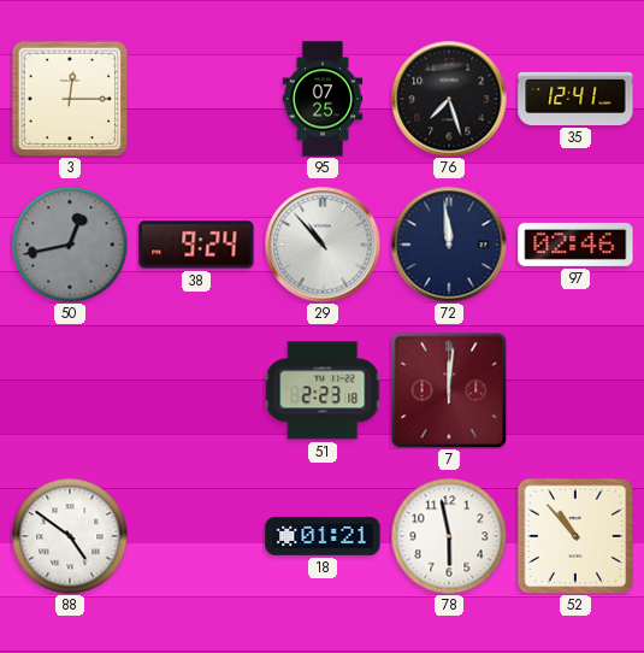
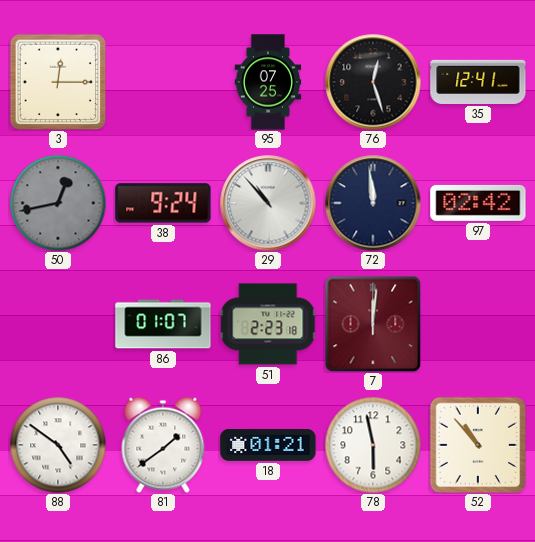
76: 7:27 -> 12:27 (373, 82)
97: 02:46 -> 02:42 (478, 203)
86: none -> 01:07 (163, 324)
81: none -> 1:39 (163, 445)
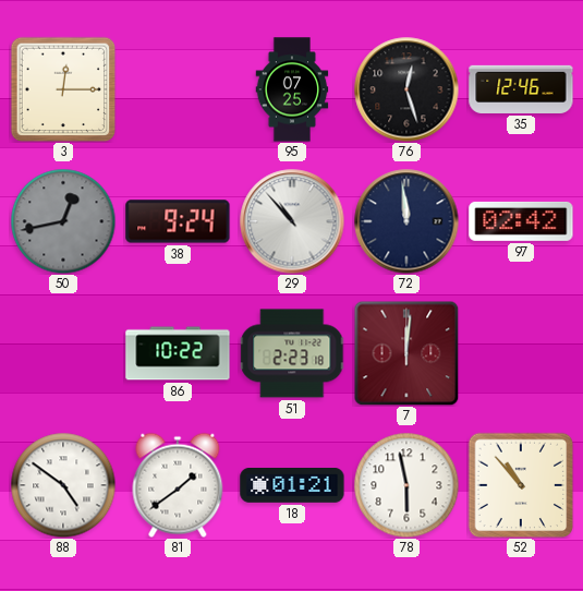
35: 12:41 -> 12:46 (521, 89)
86: 01:07 -> 10:22 (178, 353)
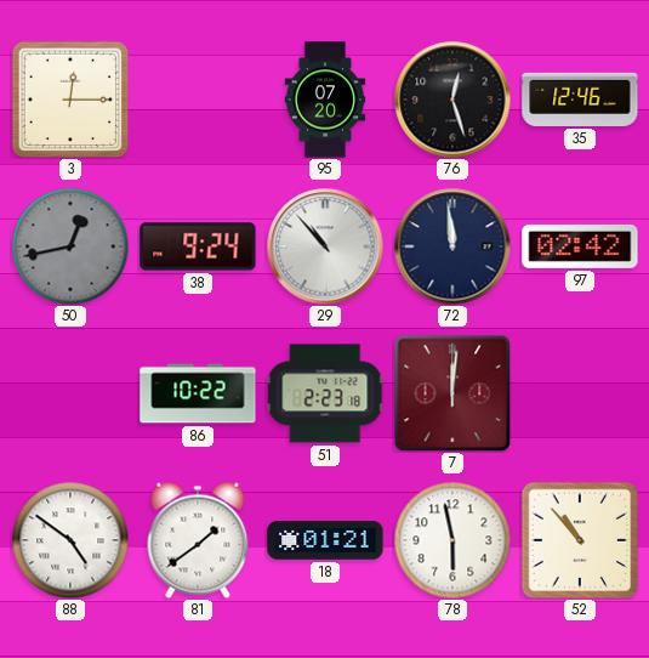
95: 07:25 -> 07:20 (325, 100)
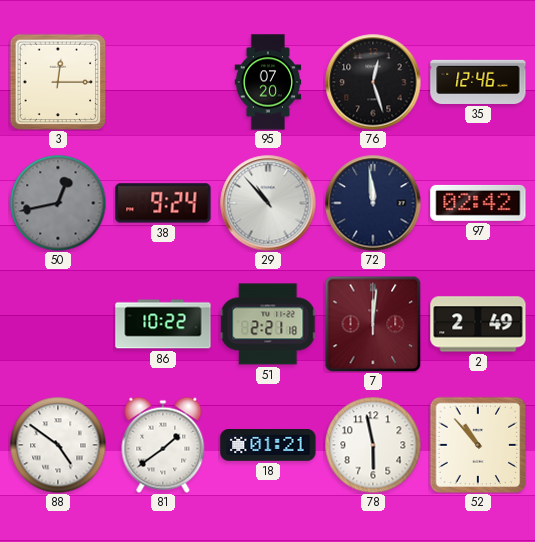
51: 2:23 -> 2:21 (268, 324)
2: none -> 2:49 (478, 324)
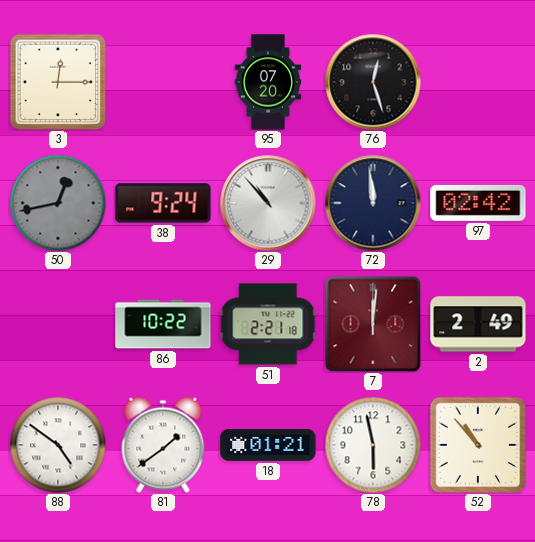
35: 12:46 -> none (478, 82)
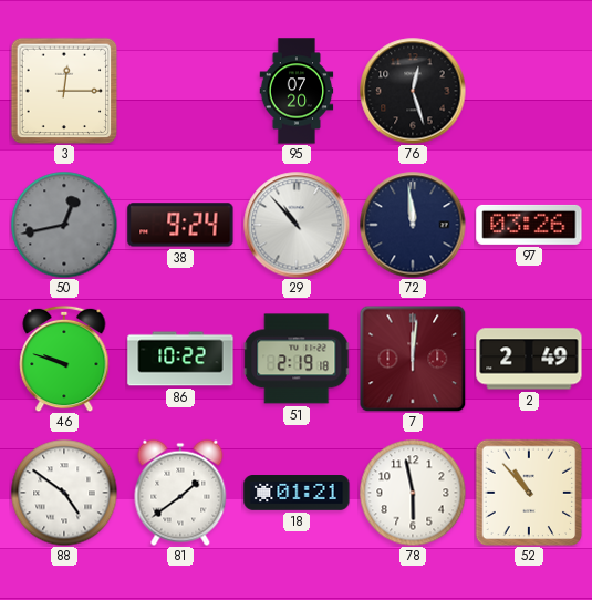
97: 02:42 -> 03:26 (529, 225)
46: none -> 9:48 (64, 359)
51: 2:21 -> 2:19 (297, 359)
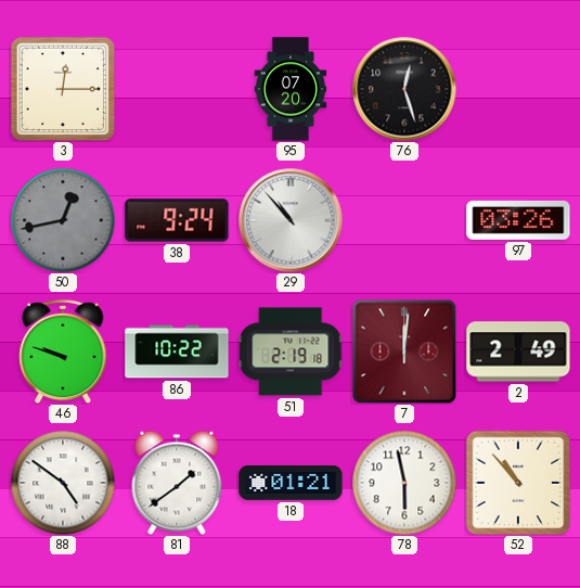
72: 11:59 -> none (413, 225)
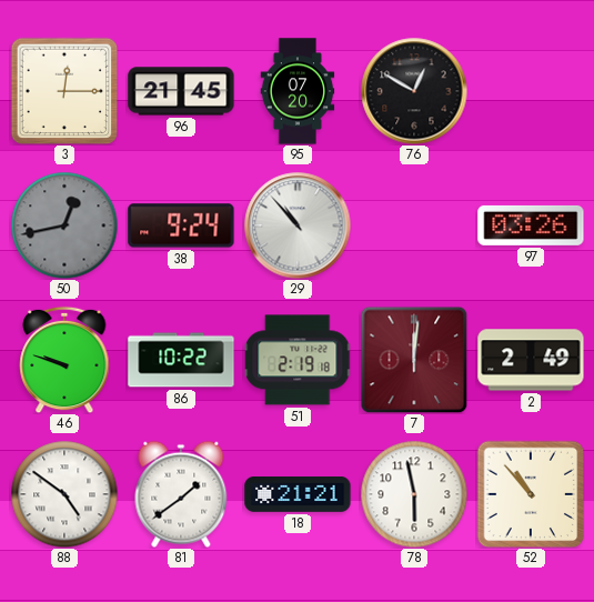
96: none -> 21:45 (181, 91)
76: 12:27 -> 12:50 (414, 91)
18: 01:21 -> 21:21 (298, 495)
